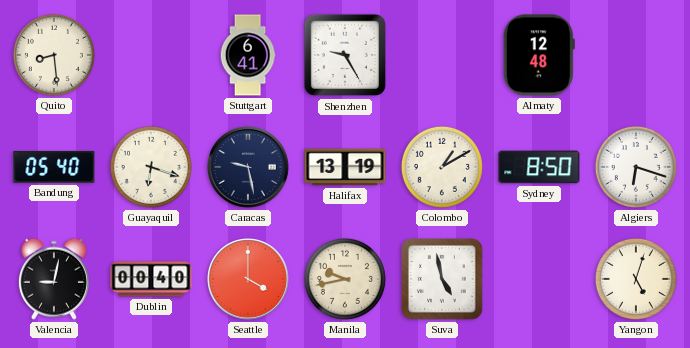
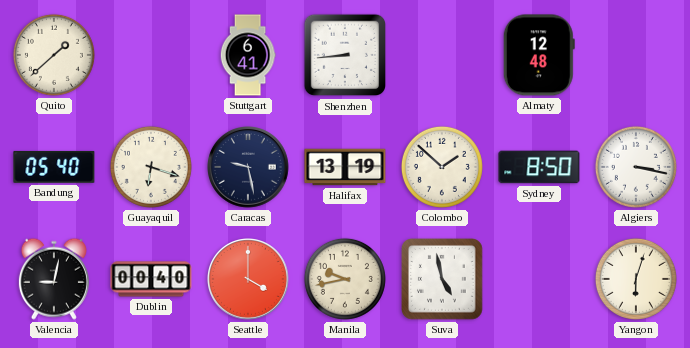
Quito: 8:29 -> 1:38 (54, 55)
Shenzhen: 9:25 -> 8:44 (345, 55)
Colombo: 1:10 -> 1:52 (442, 167)
Algiers: 6:18 -> 3:17 (636, 167)
Yangon: 5:03 -> 6:03 (636, 279)
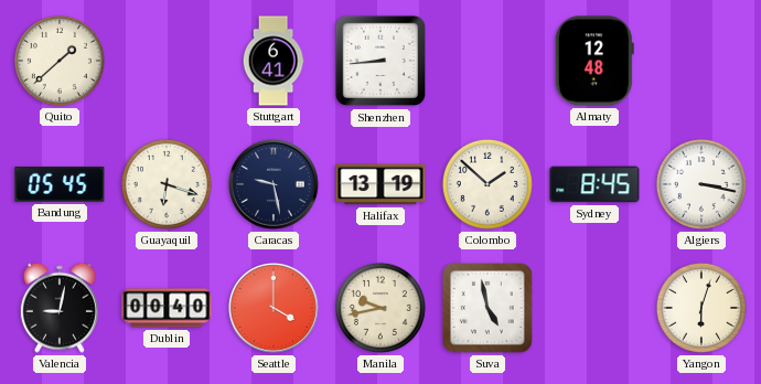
Bandung: 05:40 -> 05:45 (60, 184)
Sydney: 8:50 -> 8:45 (594, 184)
